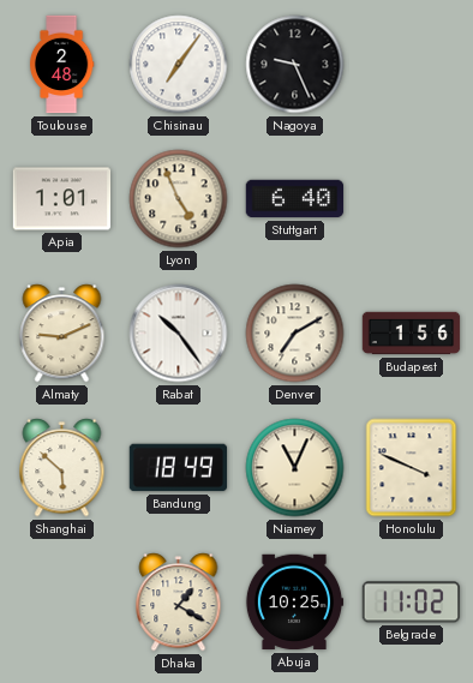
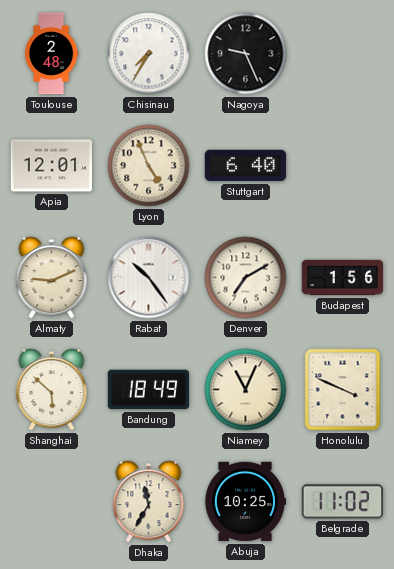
Chisinau: 7:06 -> 7:35 (149, 54)
Apia: 1:01 -> 12:01 (52, 166)
Dhaka: 1:20 -> 11:35 (149, 502)
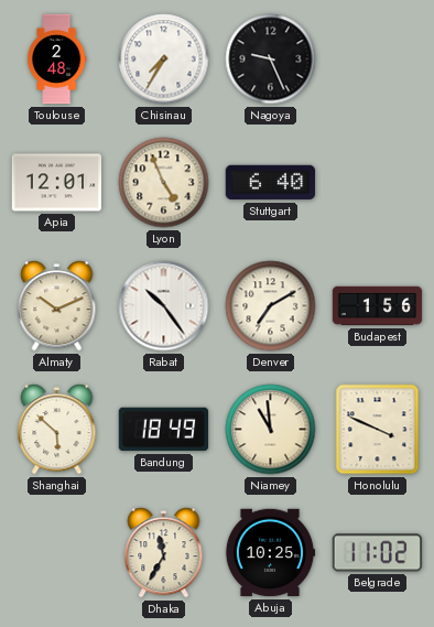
Almaty: 9:11 -> 10:11 (57, 306)
Niamey: 11:04 -> 10:59 (271, 430)
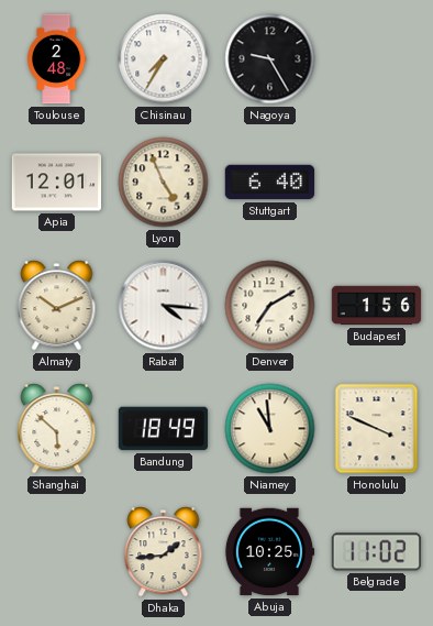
Nagoya: 9:26 -> 9:25 (270, 59)
Rabat: 10:24 -> 4:16 (164, 306)
Dhaka: 11:35 -> 1:44 (164, 552)
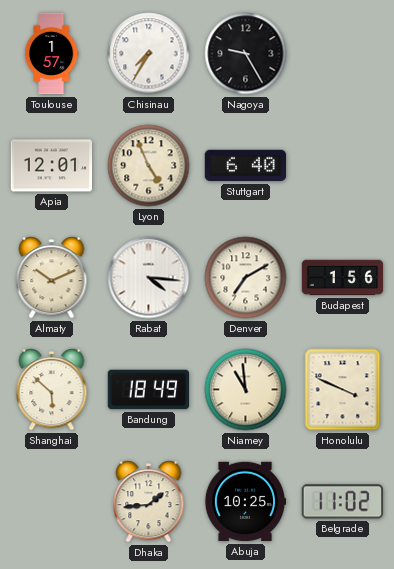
Toulouse: 2:48 -> 1:57 (51, 54)
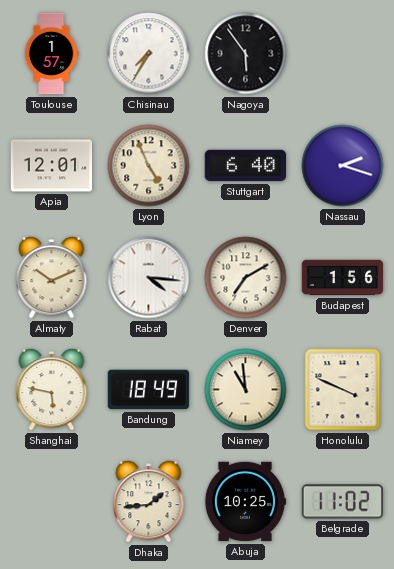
Nagoya: 9:25 -> 5:54 (246, 54)
Nassau: none -> 2:18 (343, 166)
Shanghai: 5:52 -> 5:47 (52, 390)
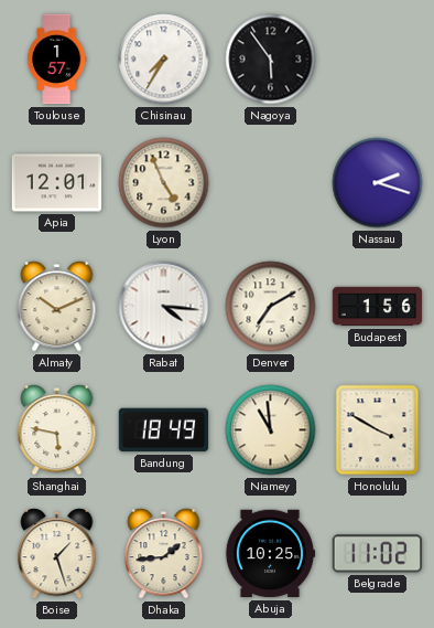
Stuttgart: 6:40 -> none (246, 166)
Honolulu: 3:49 -> 3:50 (378, 430)
Boise: none -> 1:27 (57, 554)
